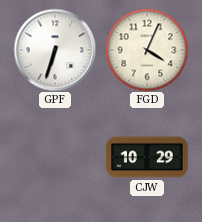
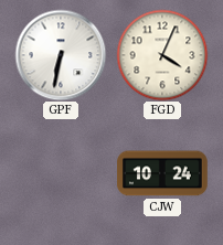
GPF: 6:33 -> 6:32 (61, 55)
CJW: 10:29 -> 10:24 (162, 173)
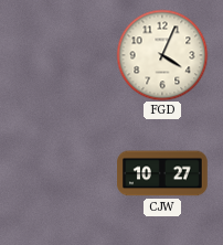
GPF: 6:32 -> none (61, 55)
CJW: 10:24 -> 10:27 (162, 173)
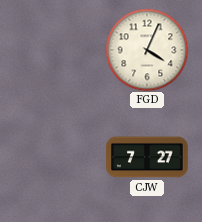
CJW: 10:27 -> 7:27 (147, 157)
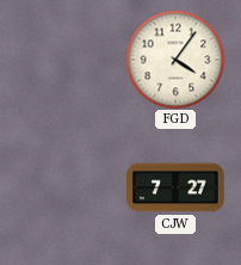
FGD: 4:04 -> 4:06 (175, 60)
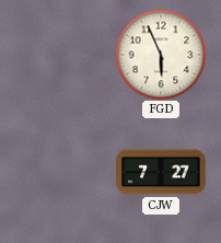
FGD: 4:06 -> 5:56 (161, 55)
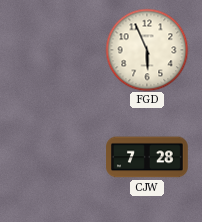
CJW: 7:27 -> 7:28 (147, 157)
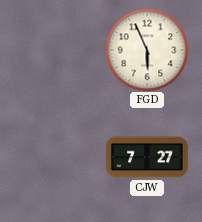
CJW: 7:28 -> 7:27 (147, 157)
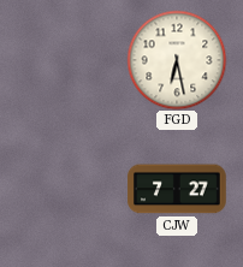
FGD: 5:56 -> 6:28 (177, 60)
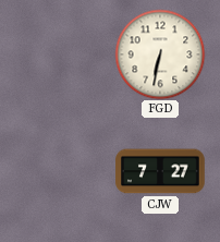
FGD: 6:28 -> 6:32 (160, 55)
